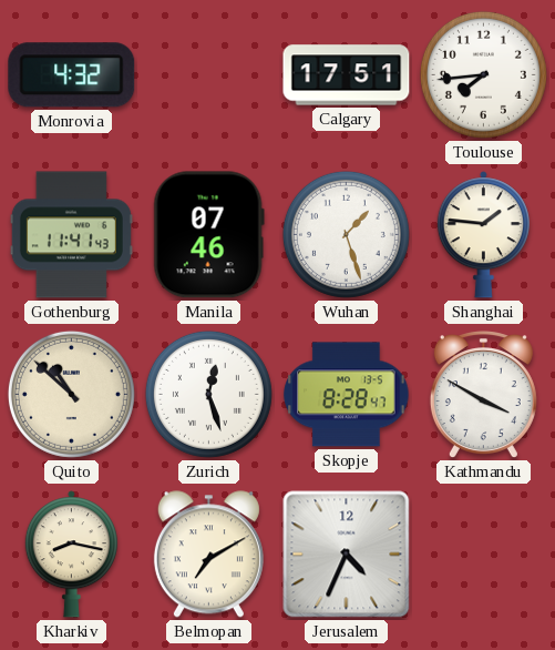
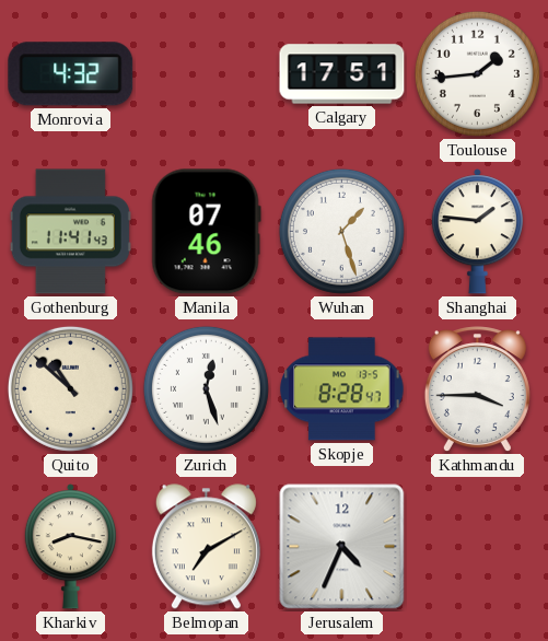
Toulouse: 7:44 -> 1:44 (477, 73)
Kathmandu: 3:50 -> 3:45 (477, 389)
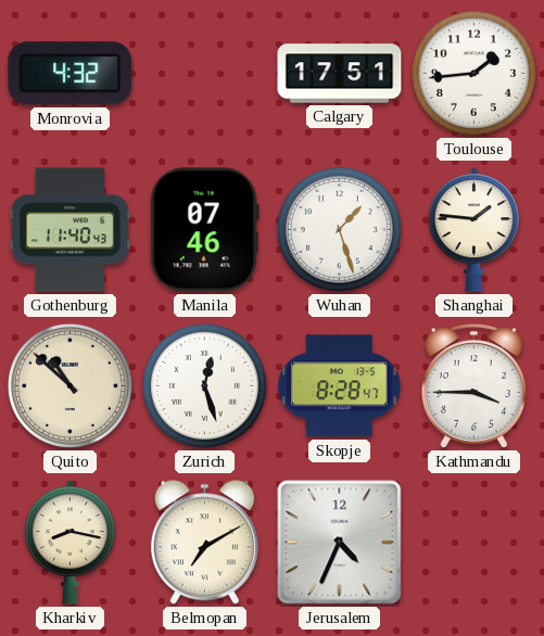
Gothenburg: 11:41 -> 11:40 (69, 230)
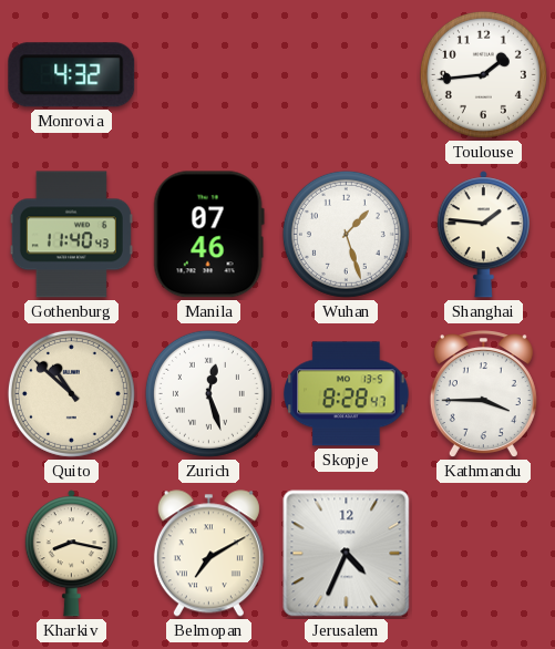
Calgary: 17:51 -> none (340, 74)
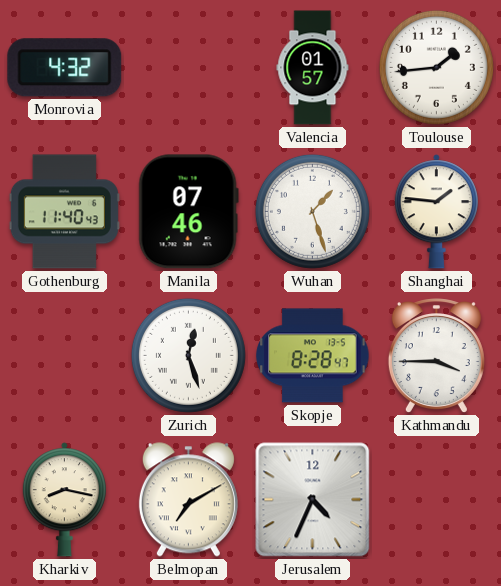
Valencia: none -> 01:57 (313, 68)
Quito: 10:52 -> none (71, 393)
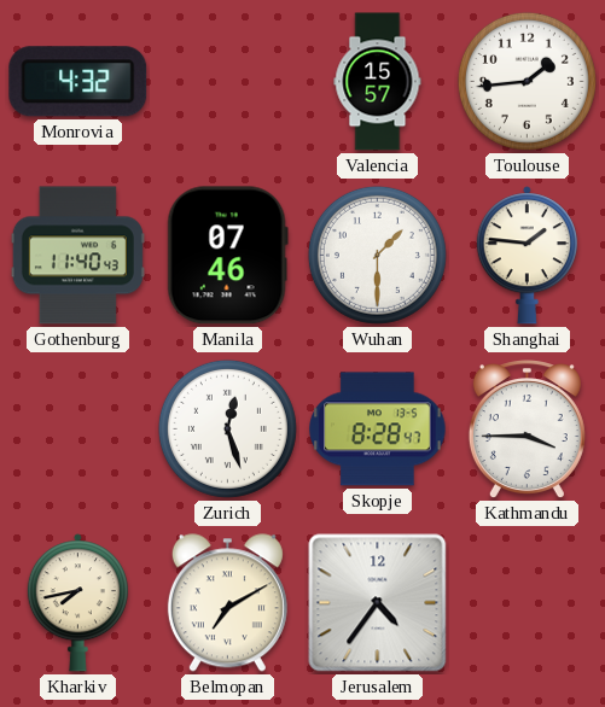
Valencia: 01:57 -> 15:57 (378, 82)
Wuhan: 1:27 -> 1:30 (377, 255)
Kharkiv: 8:17 -> 7:43 (77, 603)
Jerusalem: 4:34 -> 4:36 (378, 603)
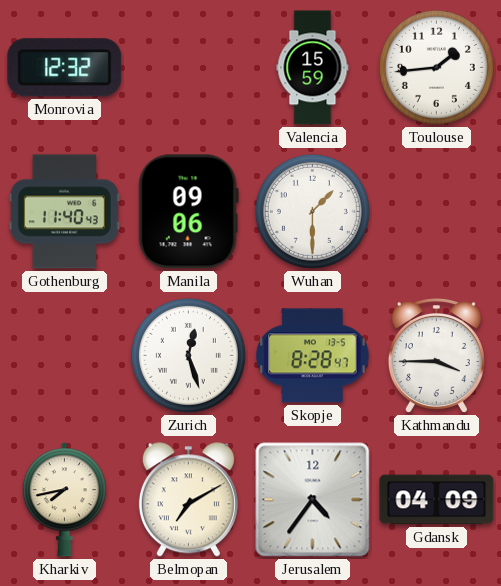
Monrovia: 4:32 -> 12:32 (65, 68)
Valencia: 15:57 -> 15:59 (313, 68)
Manila: 07:46 -> 09:06 (188, 212)
Shanghai: 1:46 -> none (527, 256)
Gdansk: none -> 04:09 (437, 500)
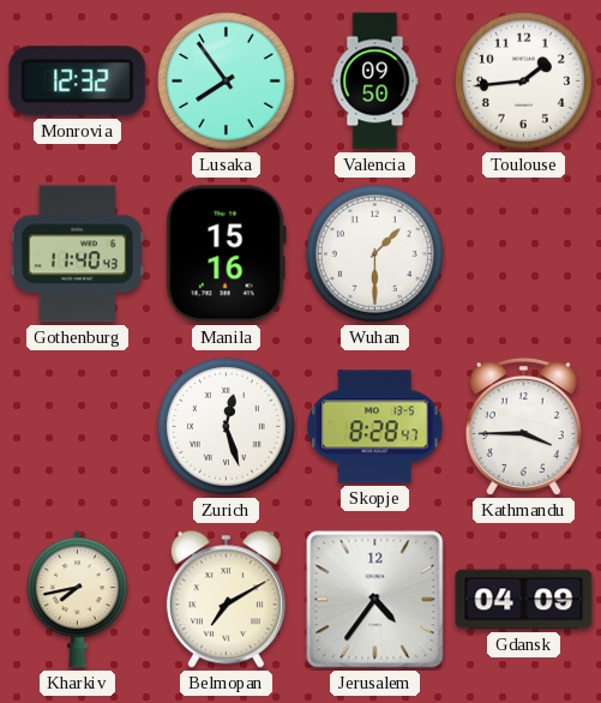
Lusaka: none -> 7:54 (226, 80)
Valencia: 15:59 -> 09:50 (375, 82)
Manila: 09:06 -> 15:16 (226, 254)
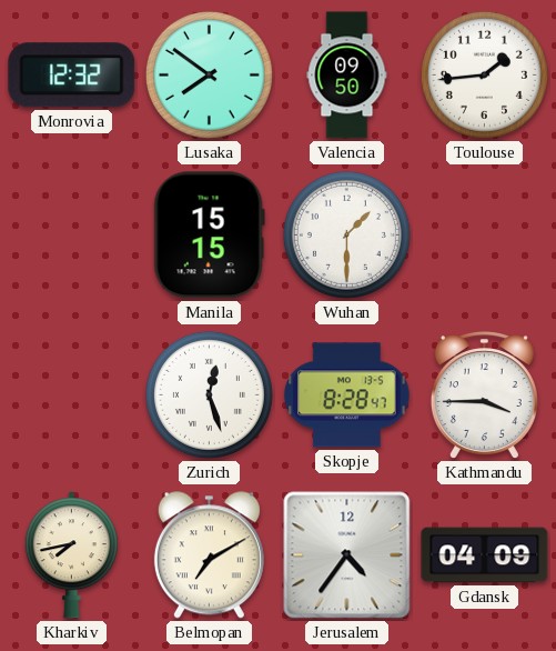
Lusaka: 7:54 -> 7:51 (209, 74)
Gothenburg: 11:40 -> none (77, 254)
Manila: 15:16 -> 15:15 (209, 236)
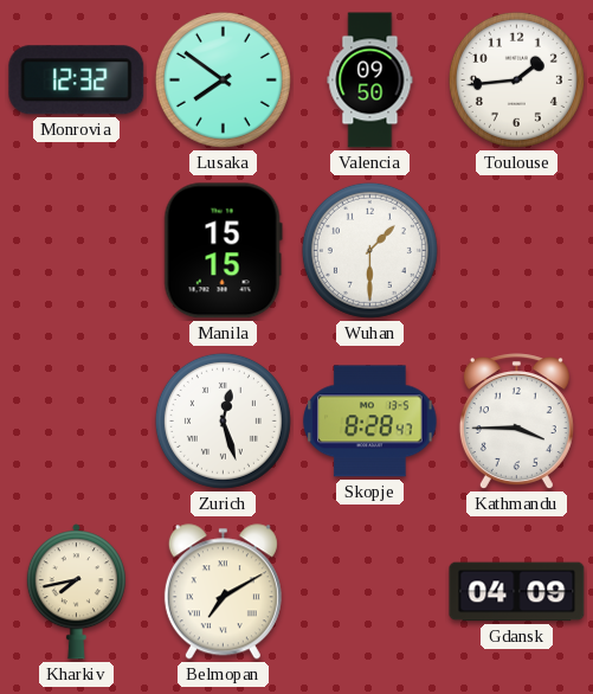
Jerusalem: 4:36 -> none (347, 555)
